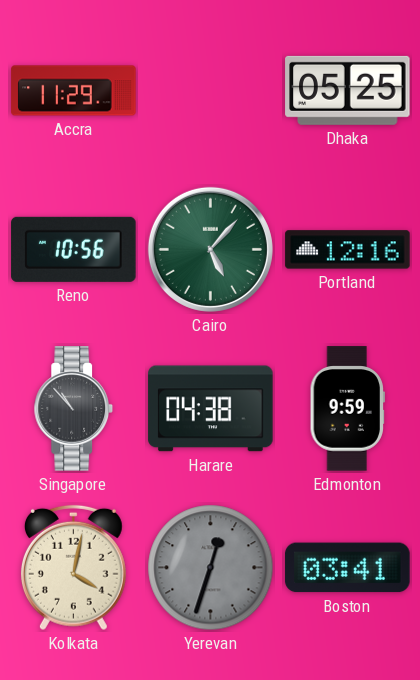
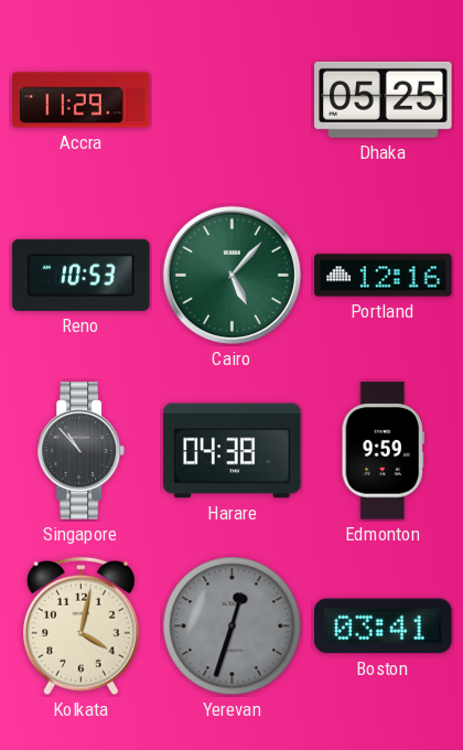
Reno: 10:56 -> 10:53 (82, 275)
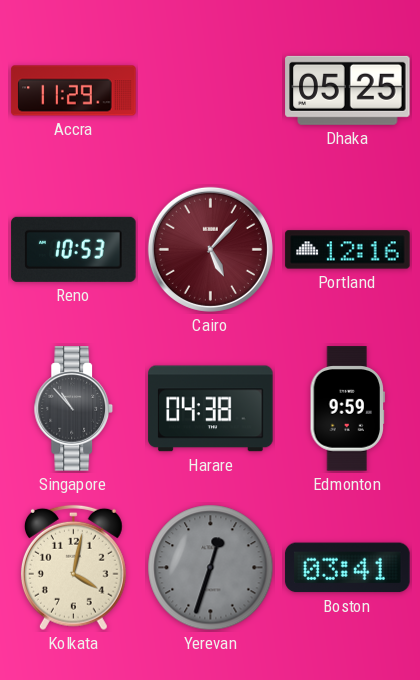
Cairo dial: green -> burgundy (210, 249)
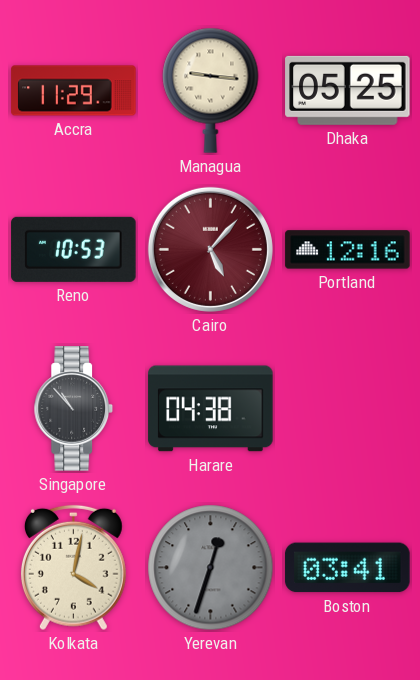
Managua: none -> 9:16 (211, 90)
Edmonton: 9:59 -> none (347, 409)
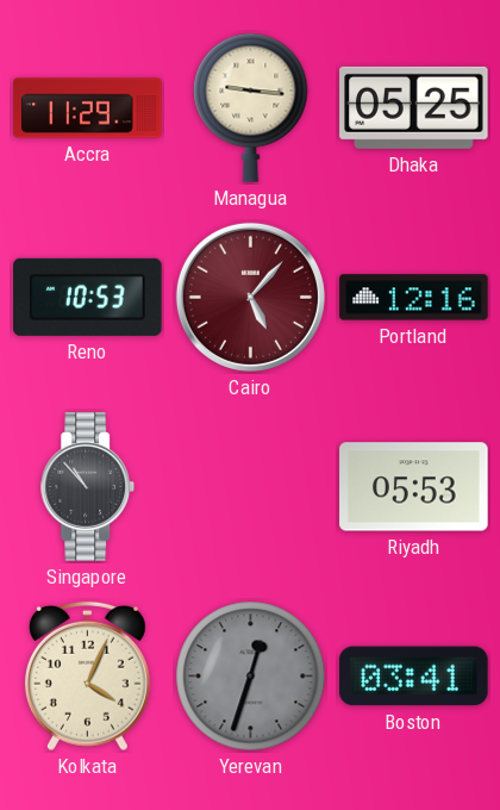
Harare: 04:38 -> none (211, 409)
Riyadh: none -> 05:53 (414, 487)
Kolkata: 4:02 -> 4:04 (87, 677)
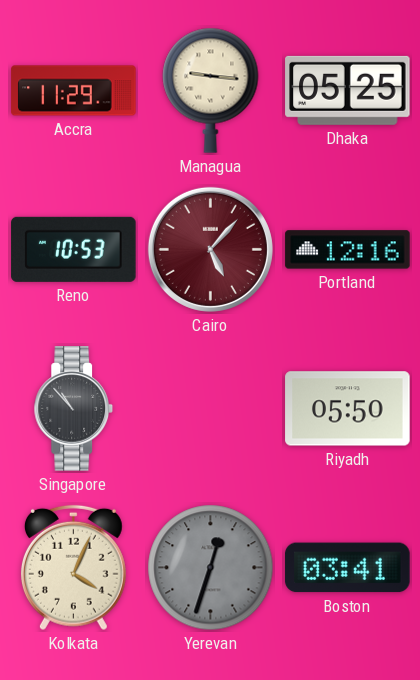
Riyadh: 05:53 -> 05:50 (348, 409)
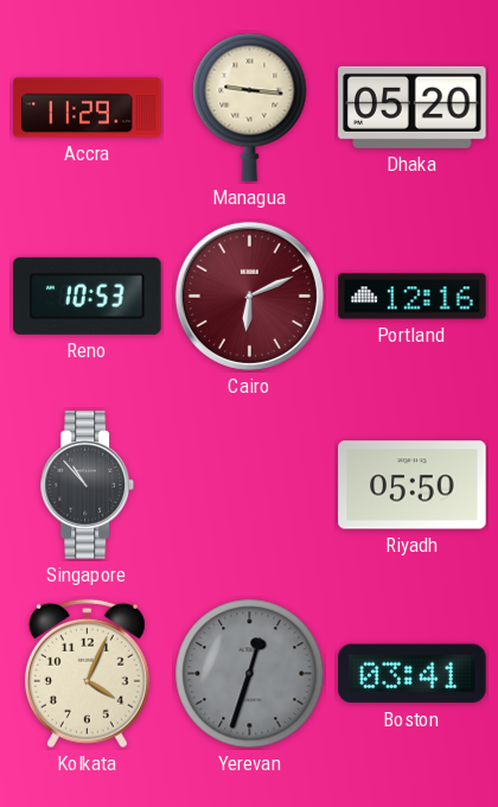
Dhaka: 05:25 -> 05:20 (413, 107)
Cairo: 5:07 -> 6:11 (249, 296)
